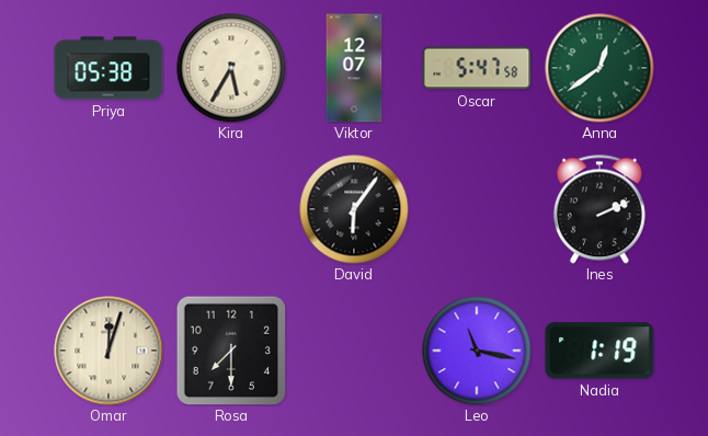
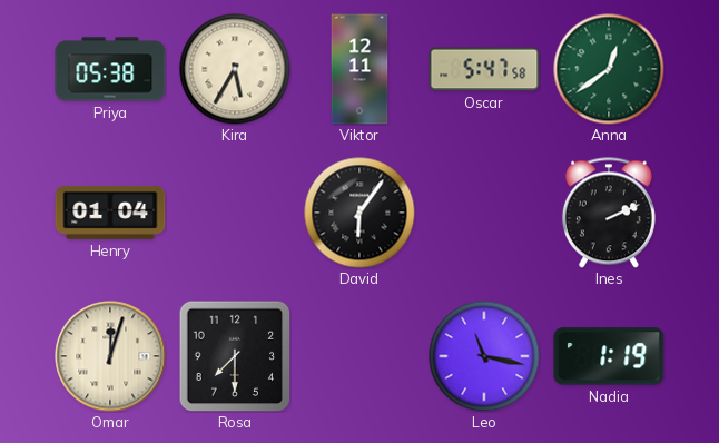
Viktor: 12:07 -> 12:11 (359, 69)
Henry: none -> 01:04 (110, 213)
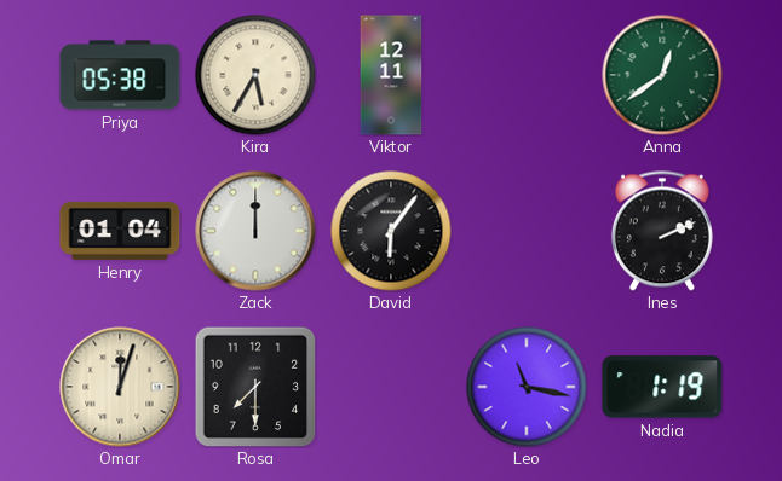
Oscar: 5:47 -> none (484, 69)
Zack: none -> 12:00 (255, 231)
